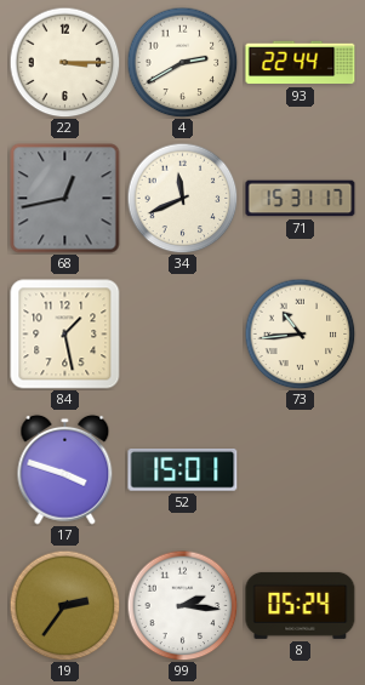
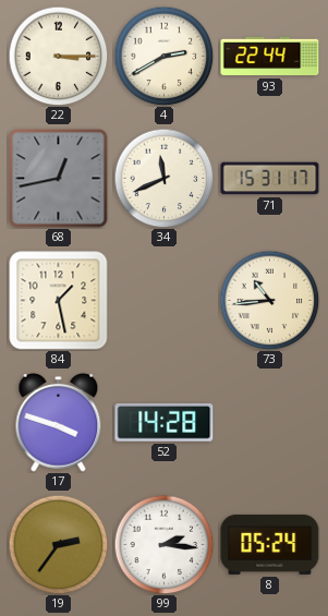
52: 15:01 -> 14:28 (165, 423)
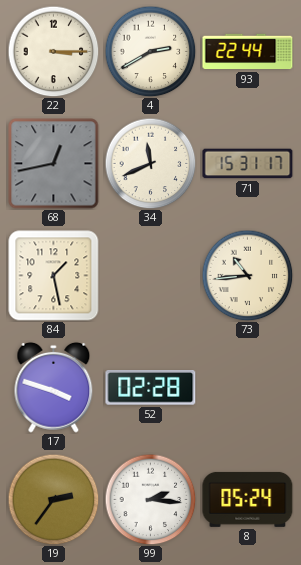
52: 14:28 -> 02:28 (151, 388)
